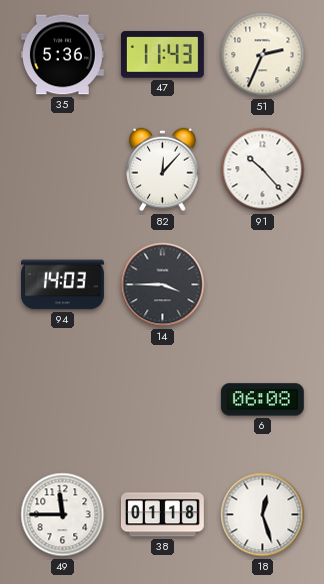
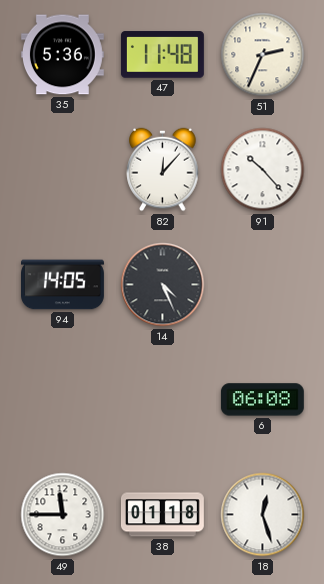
47: 11:43 -> 11:48 (162, 55)
94: 14:03 -> 14:05 (63, 285)
14: 3:45 -> 4:26 (163, 285)
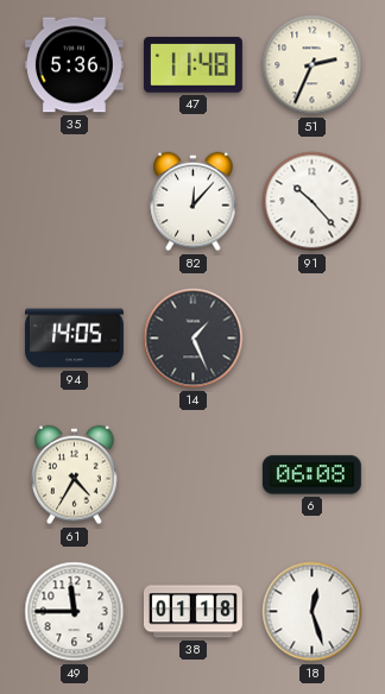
14: 4:26 -> 1:26 (194, 339)
61: none -> 4:35 (75, 475)
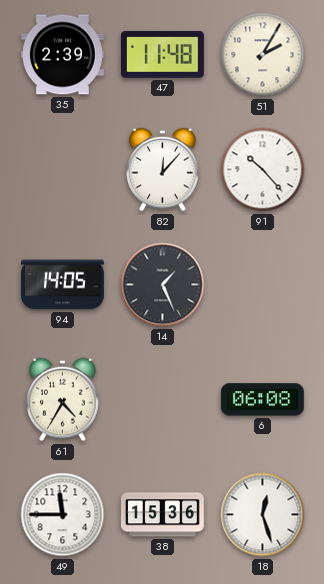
35: 5:36 -> 2:39 (62, 55)
51: 2:34 -> 2:05 (263, 55)
38: 01:18 -> 15:36 (162, 515)
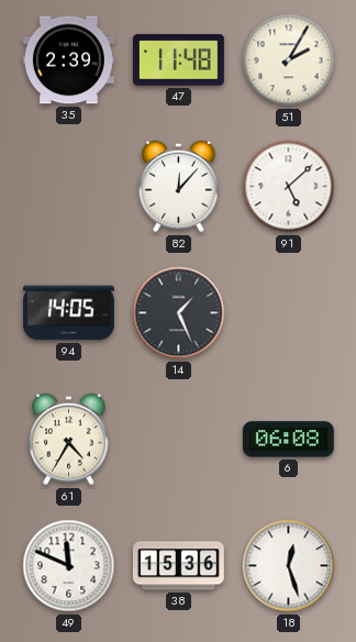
91: 10:23 -> 5:08 (289, 187)
49: 11:45 -> 11:49 (69, 566)
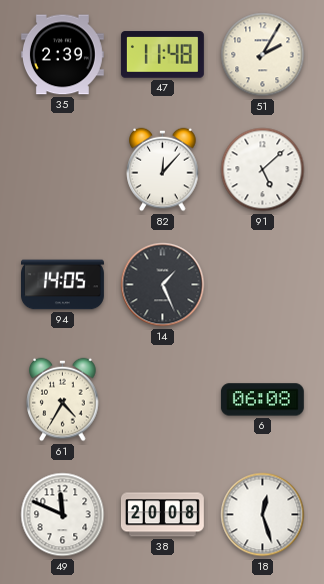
38: 15:36 -> 20:08 (162, 515)
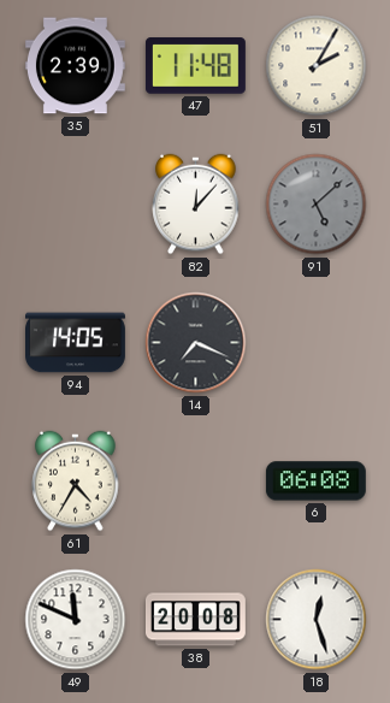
91 dial: white -> grey (317, 205)
14: 1:26 -> 7:19 (196, 343)
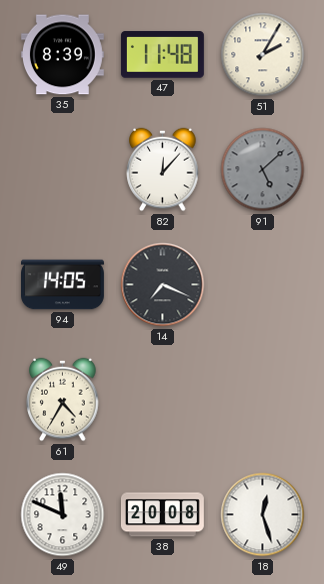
35: 2:39 -> 8:39 (62, 55)
6: 06:08 -> none (315, 482)
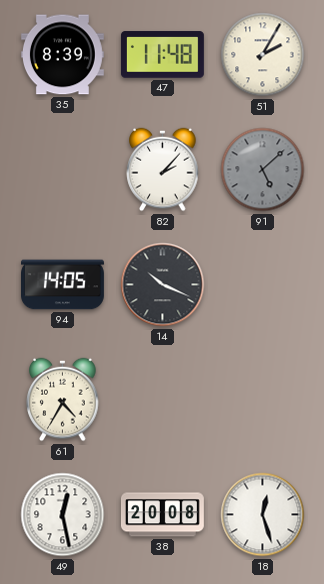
82: 12:07 -> 2:07 (163, 170)
14: 7:19 -> 10:19 (163, 285)
49: 11:49 -> 12:28 (63, 515)
